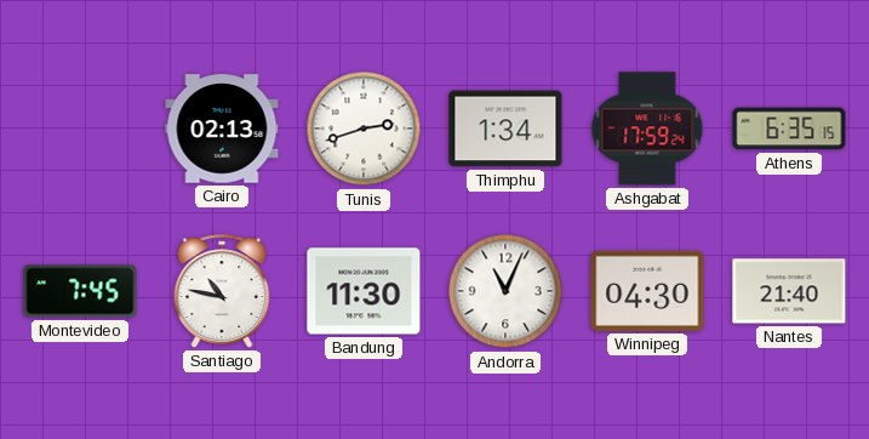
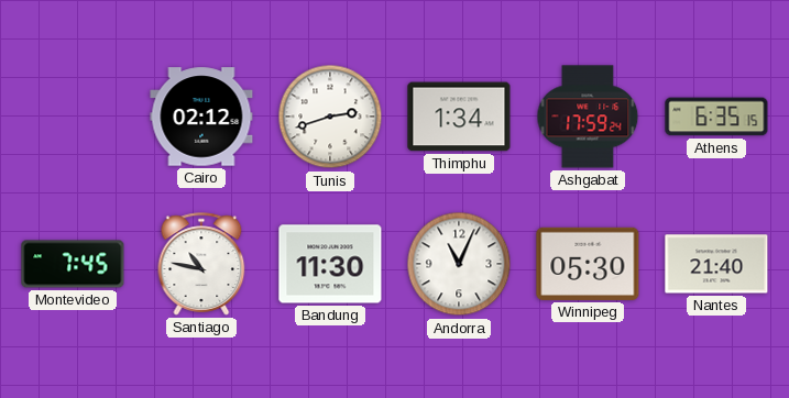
Cairo: 02:13 -> 02:12 (201, 117)
Winnipeg: 04:30 -> 05:30 (588, 264)
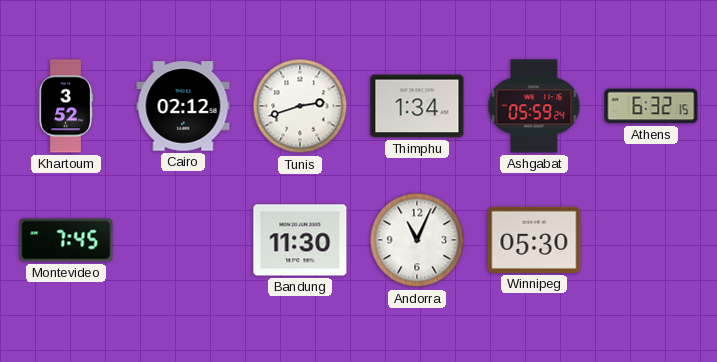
Khartoum: none -> 3:52 (65, 106)
Ashgabat: 17:59 -> 05:59 (534, 106)
Athens: 6:35 -> 6:32 (651, 106)
Santiago: 10:47 -> none (201, 264)
Nantes: 21:40 -> none (716, 264)
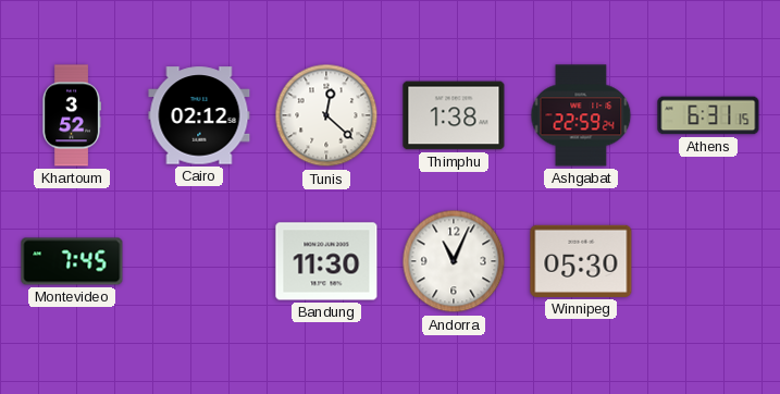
Tunis: 2:42 -> 12:22 (326, 115)
Thimphu: 1:34 -> 1:38 (454, 115)
Ashgabat: 05:59 -> 22:59 (581, 115)
Athens: 6:32 -> 6:31 (708, 115)
